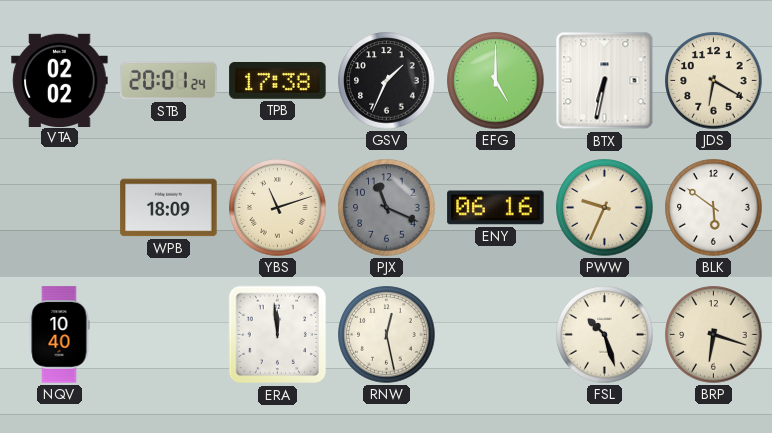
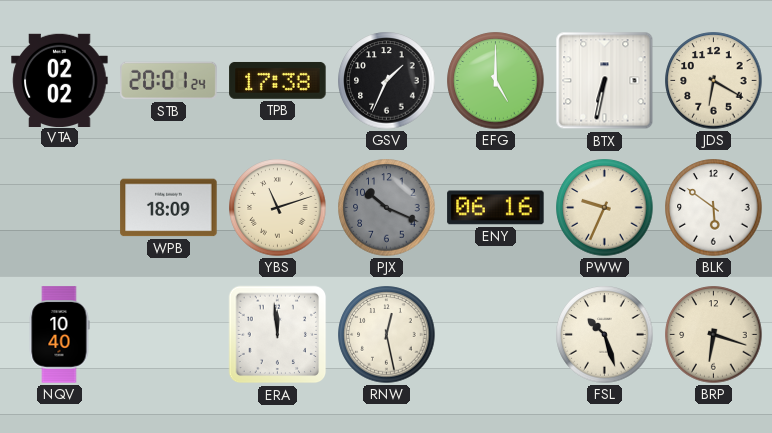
PJX: 11:19 -> 10:19 (387, 208)
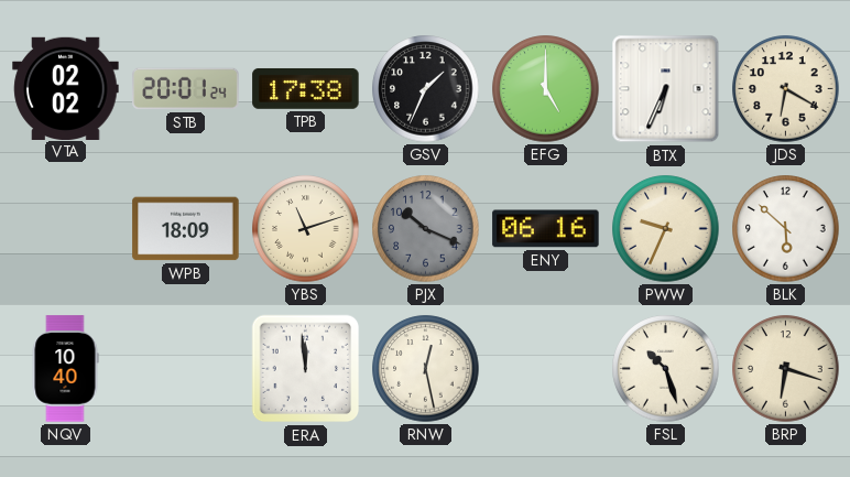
BTX: 6:32 -> 6:34 (666, 89)
BLK: 5:51 -> 5:52 (786, 229)
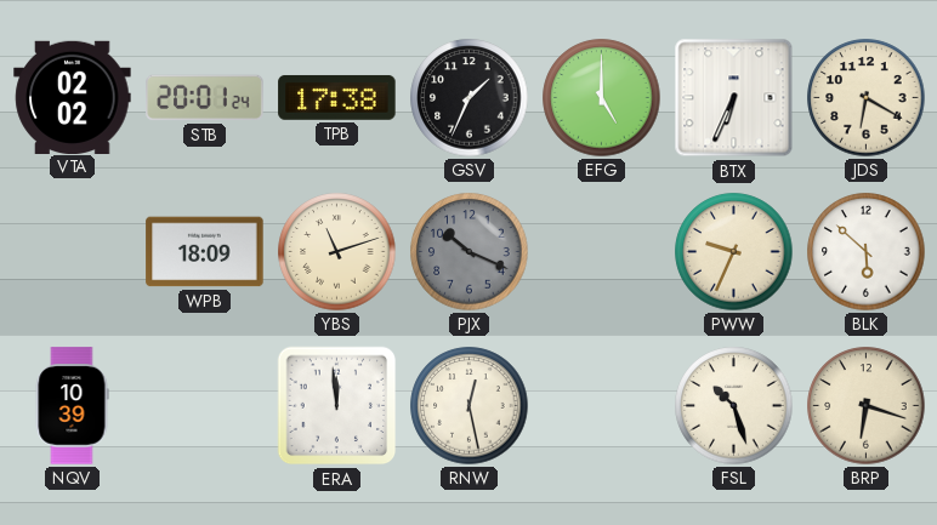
ENY: 06:16 -> none (546, 229)
NQV: 10:40 -> 10:39 (72, 406)
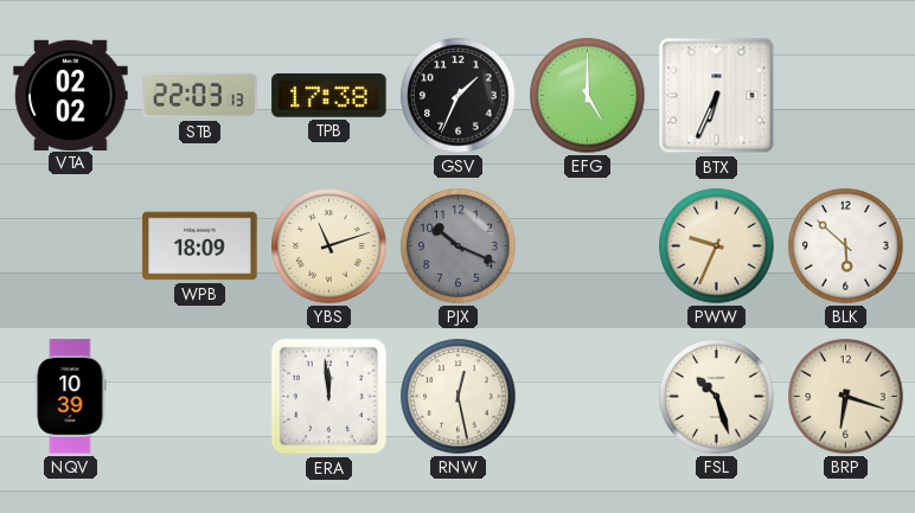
STB: 20:01 -> 22:03 (200, 96)
JDS: 6:20 -> none (867, 98)
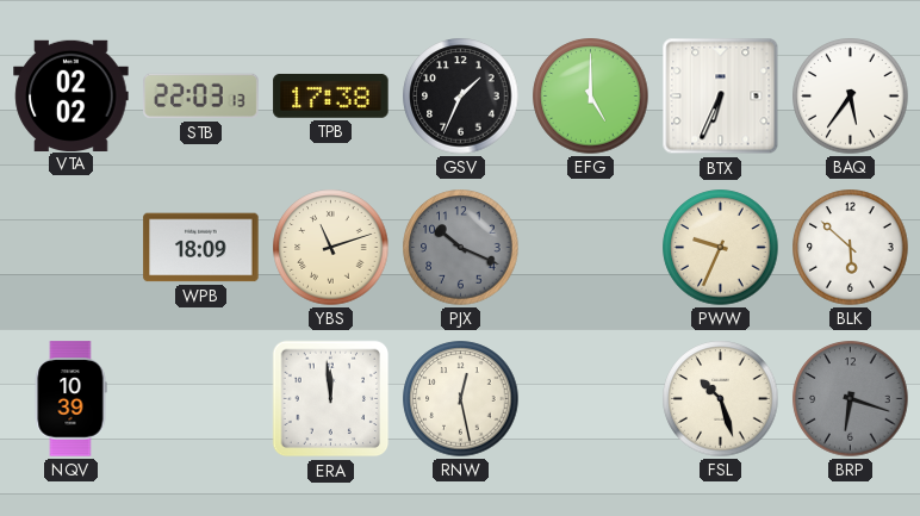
BAQ: none -> 5:36 (851, 97)
BRP dial: cream -> grey (851, 399)
